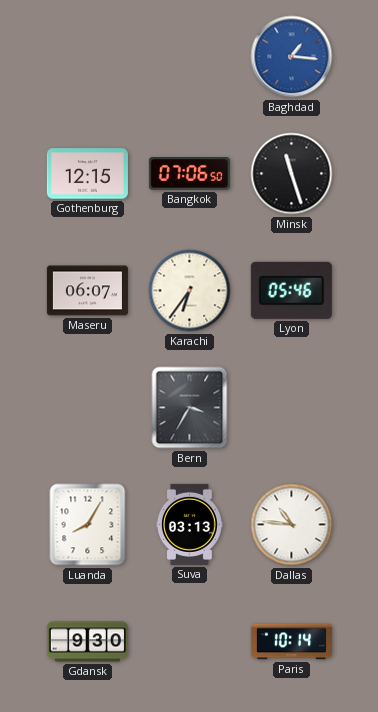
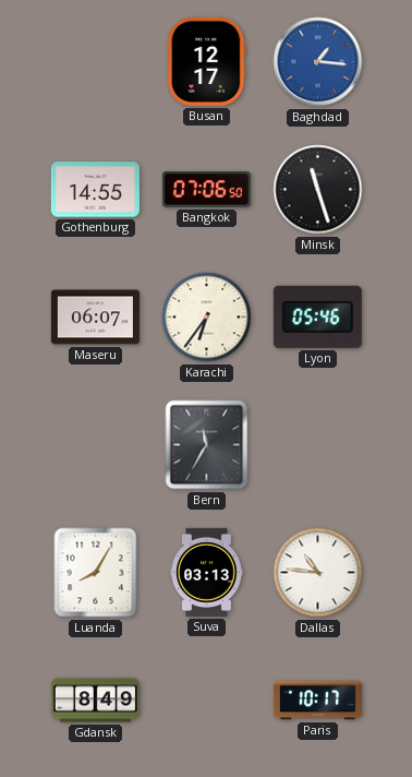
Busan: none -> 12:17 (207, 61)
Gothenburg: 12:15 -> 14:55 (95, 190)
Bern: 3:35 -> 11:35 (207, 445)
Gdansk: 9:30 -> 8:49 (95, 701)
Paris: 10:14 -> 10:17 (317, 701)
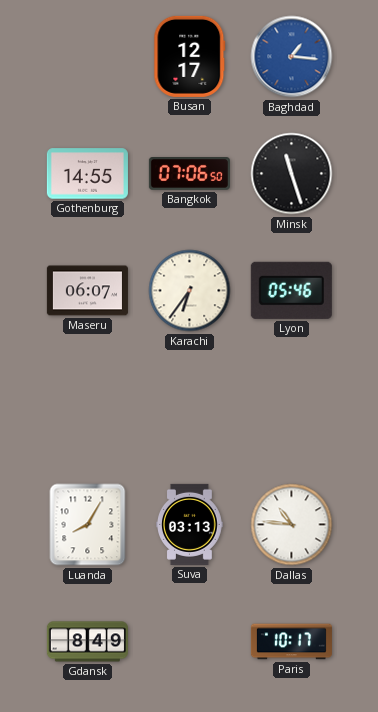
Bern: 11:35 -> none (207, 445)
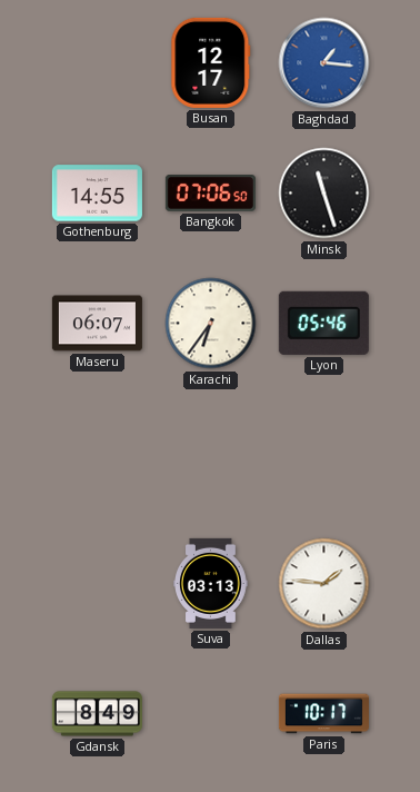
Luanda: 8:05 -> none (88, 525)
Dallas: 10:46 -> 1:46 (324, 584)
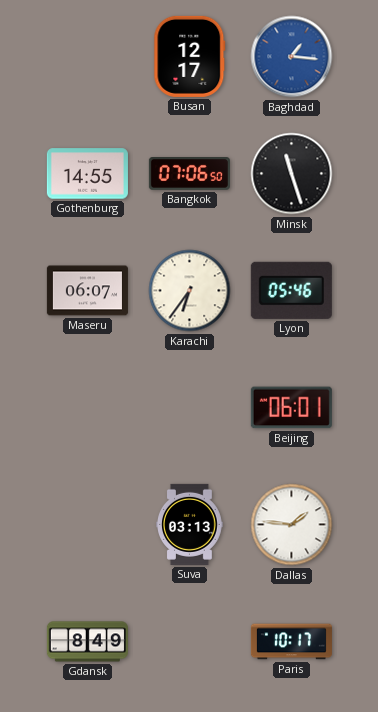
Beijing: none -> 06:01 (291, 408)
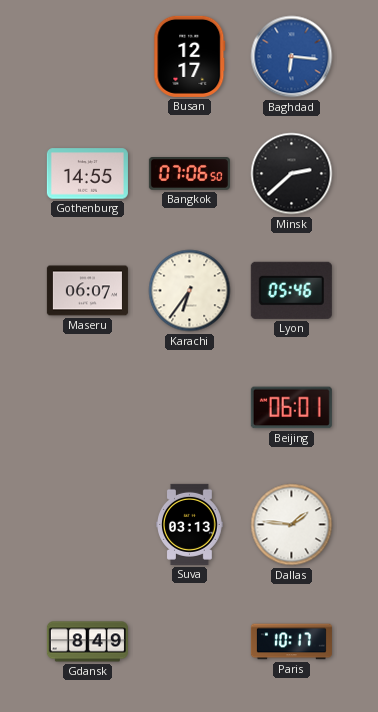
Baghdad: 1:16 -> 6:16 (292, 57)
Minsk: 11:27 -> 2:38 (292, 174)
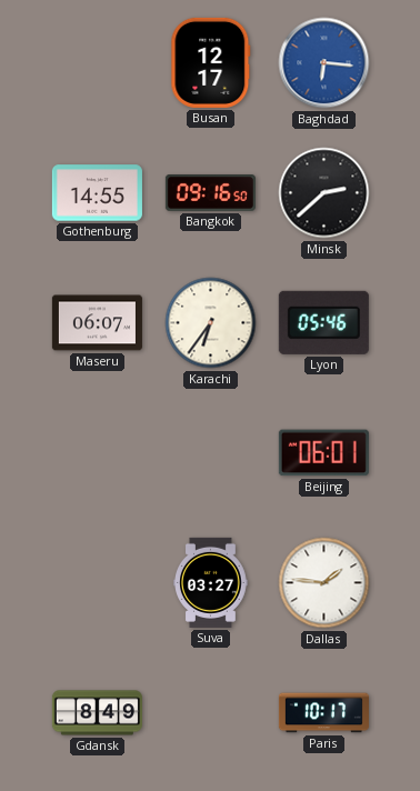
Bangkok: 07:06 -> 09:16 (210, 193)
Suva: 03:13 -> 03:27 (211, 582)
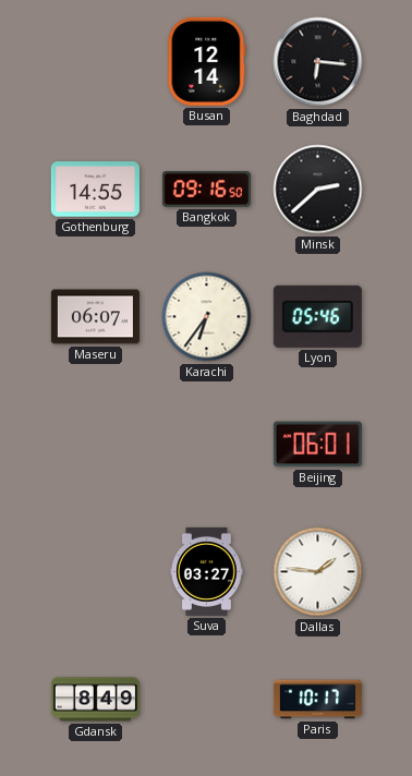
Busan: 12:17 -> 12:14 (207, 61)
Baghdad dial: blue -> black (318, 62)
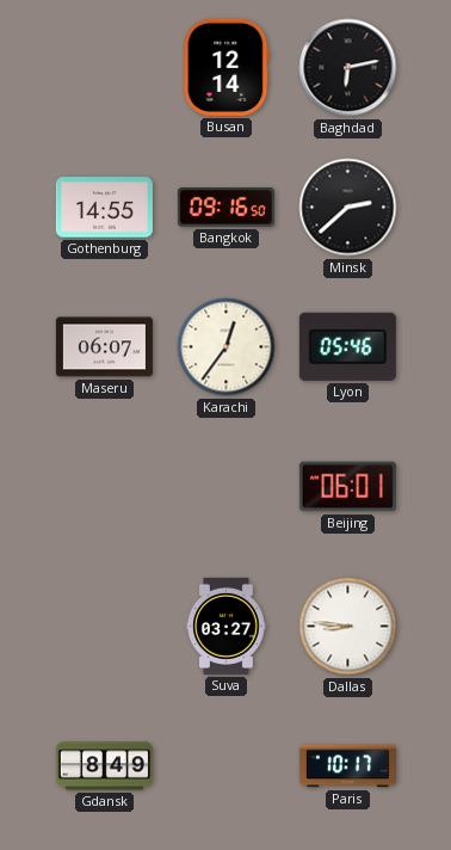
Baghdad: 6:16 -> 6:13 (348, 68)
Karachi: 6:36 -> 12:36 (227, 347)
Dallas: 1:46 -> 8:46 (348, 627)
